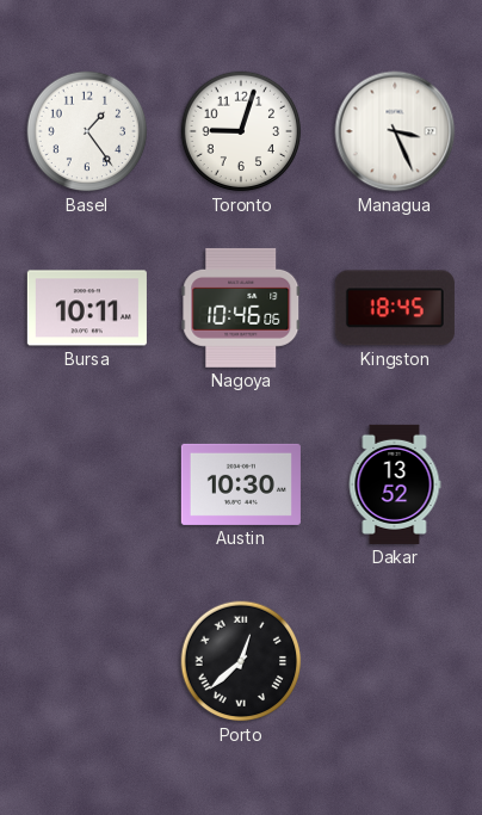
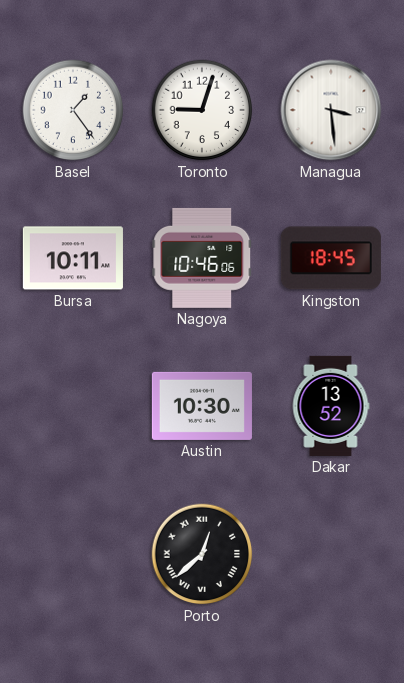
Managua: 3:26 -> 3:29 (331, 110)
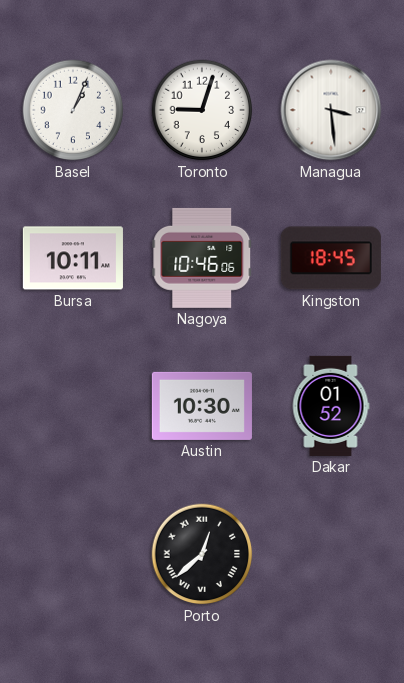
Basel: 1:24 -> 1:04 (73, 110)
Dakar: 13:52 -> 01:52 (331, 406)
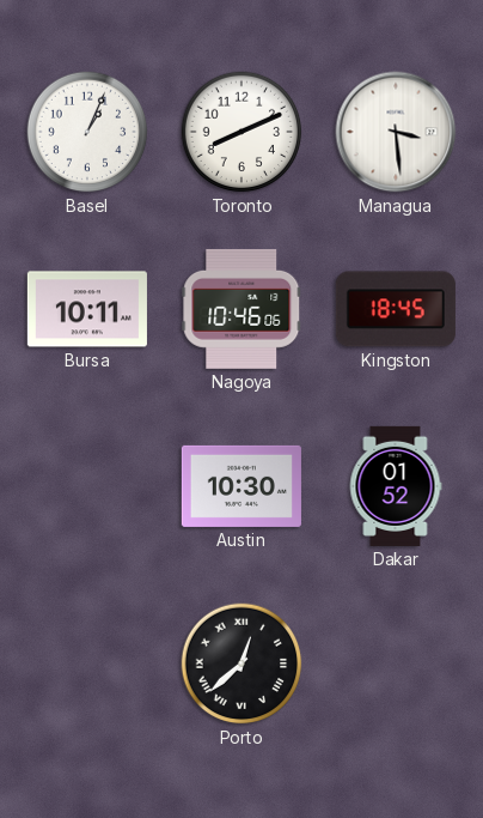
Toronto: 9:03 -> 8:11 (241, 132)
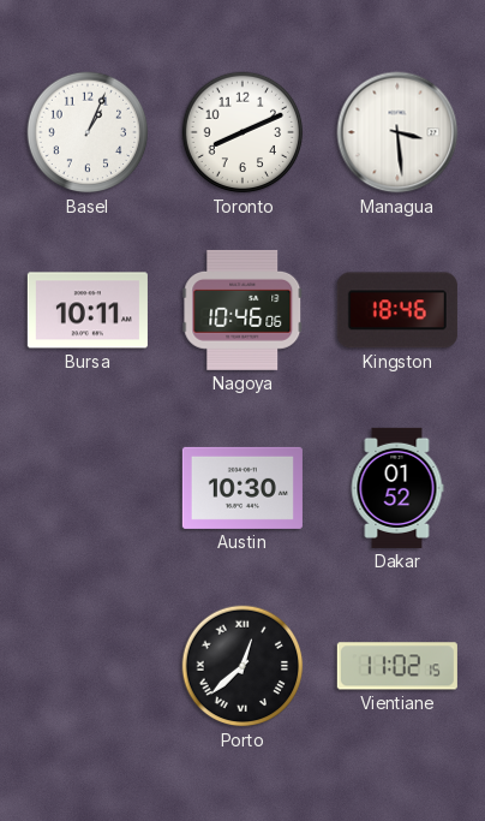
Kingston: 18:45 -> 18:46 (397, 310)
Vientiane: none -> 11:02 (397, 666)
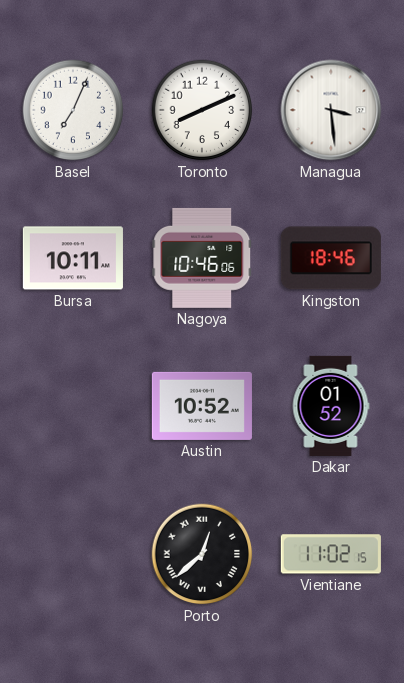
Basel: 1:04 -> 7:04 (73, 110)
Austin: 10:30 -> 10:52 (202, 406)
